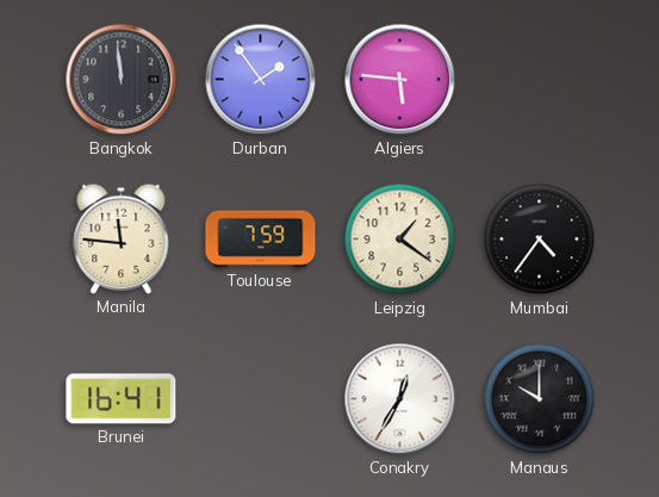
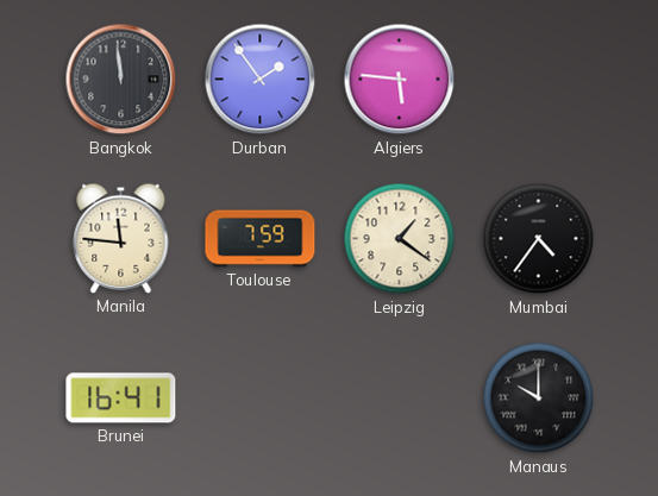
Conakry: 12:35 -> none (400, 399)
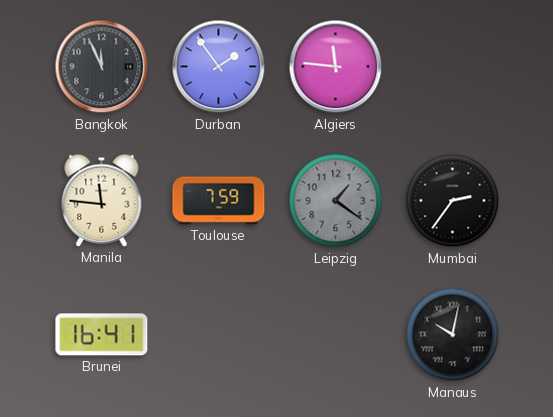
Bangkok: 11:59 -> 11:56 (102, 67)
Algiers: 5:46 -> 11:46 (336, 67)
Leipzig dial: cream -> grey (336, 201)
Mumbai: 4:36 -> 2:36 (453, 201)
Manaus: 10:00 -> 10:02 (453, 335)
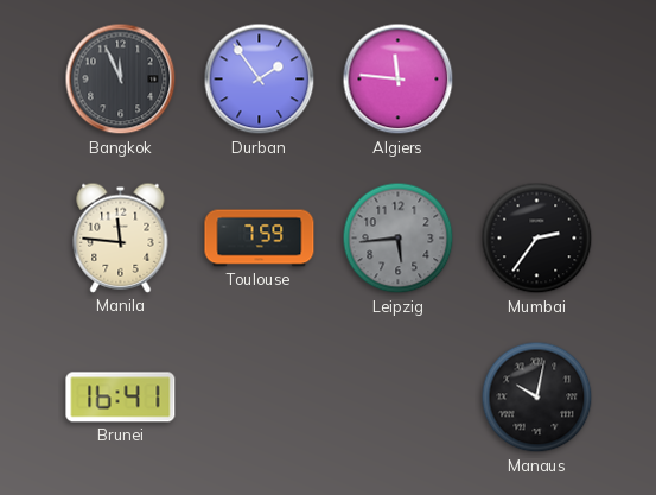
Leipzig: 1:21 -> 5:44 (399, 239)
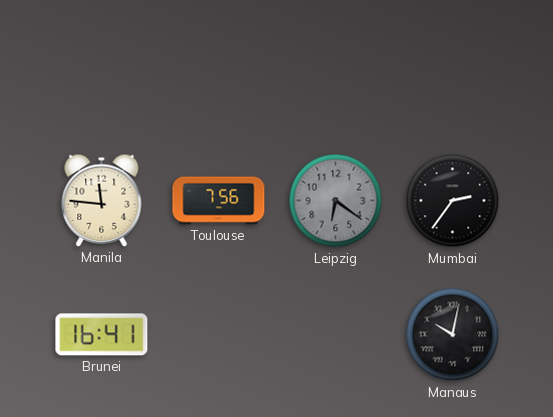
Bangkok: 11:56 -> none (121, 80)
Durban: 1:54 -> none (260, 80)
Algiers: 11:46 -> none (399, 80)
Toulouse: 7:59 -> 7:56 (219, 201)
Leipzig: 5:44 -> 6:21 (336, 201)
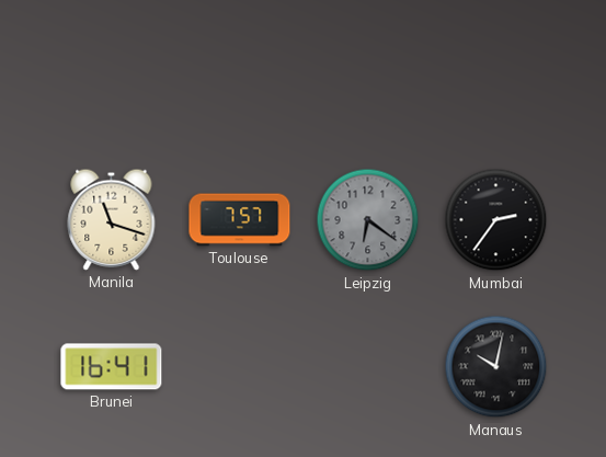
Manila: 11:46 -> 11:18 (112, 219)
Toulouse: 7:56 -> 7:57 (240, 220)
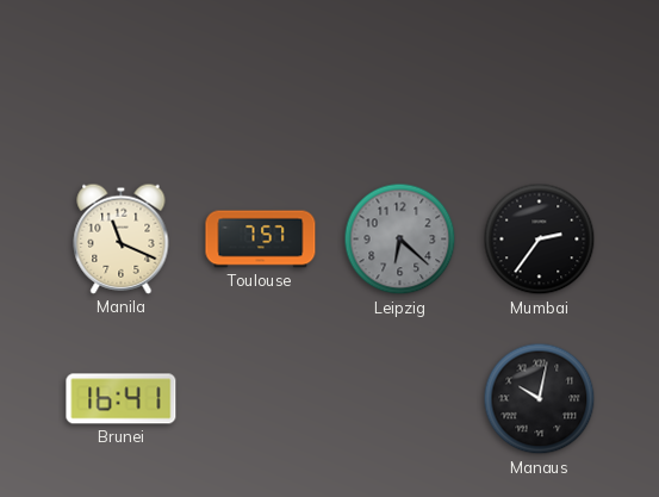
Manila: 11:18 -> 11:19 (122, 238)
Leipzig: 6:21 -> 6:22 (400, 240)
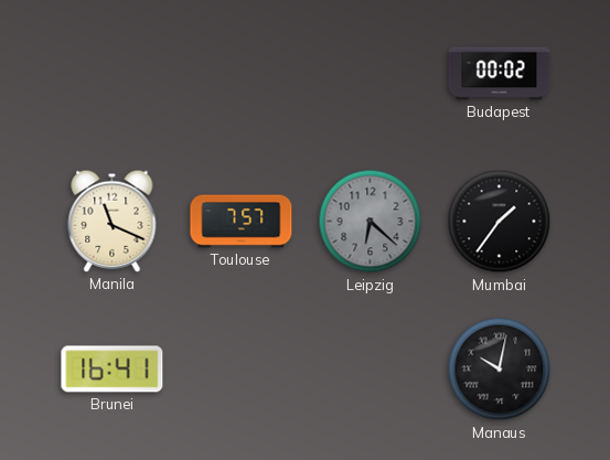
Budapest: none -> 00:02 (500, 74)
Mumbai: 2:36 -> 1:36 (500, 222)
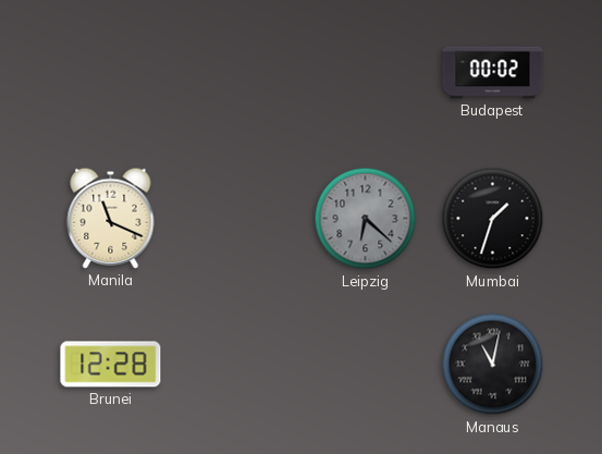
Toulouse: 7:57 -> none (242, 222)
Mumbai: 1:36 -> 1:33 (493, 219)
Brunei: 16:41 -> 12:28 (111, 365)
Manaus: 10:02 -> 11:02 (493, 365)
